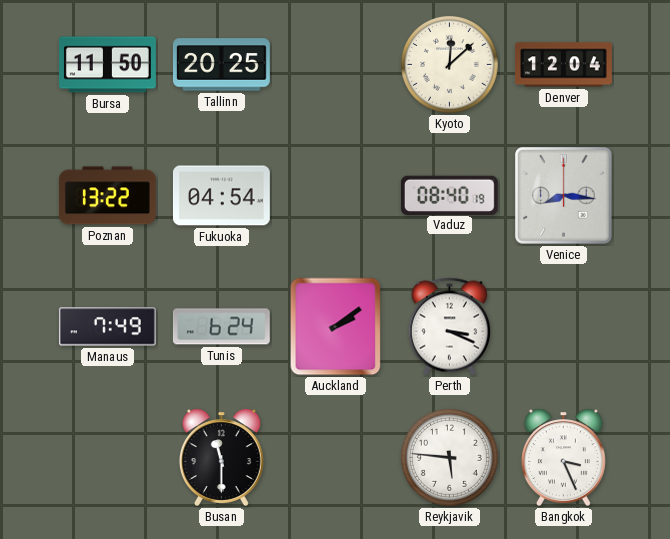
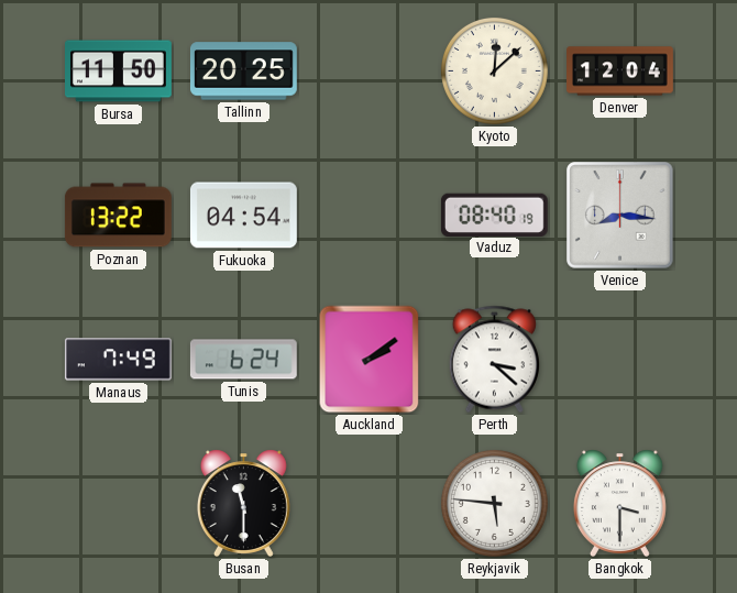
Perth: 3:19 -> 3:22 (494, 360)
Bangkok: 3:26 -> 3:30 (619, 503)
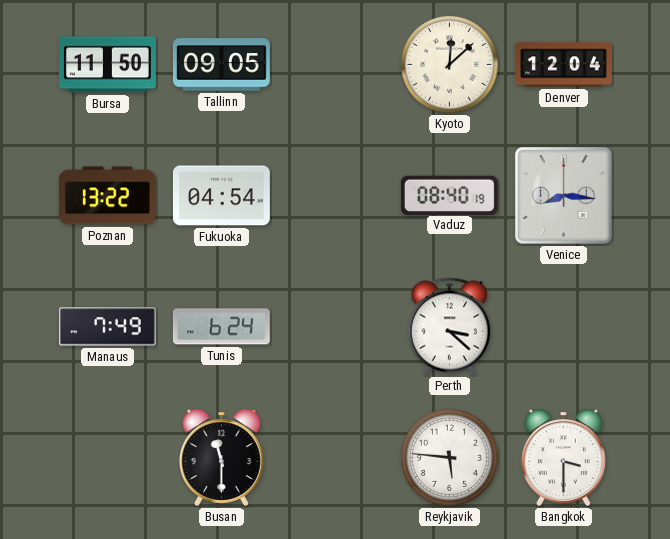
Tallinn: 20:25 -> 09:05 (221, 65)
Auckland: 2:09 -> none (370, 360)
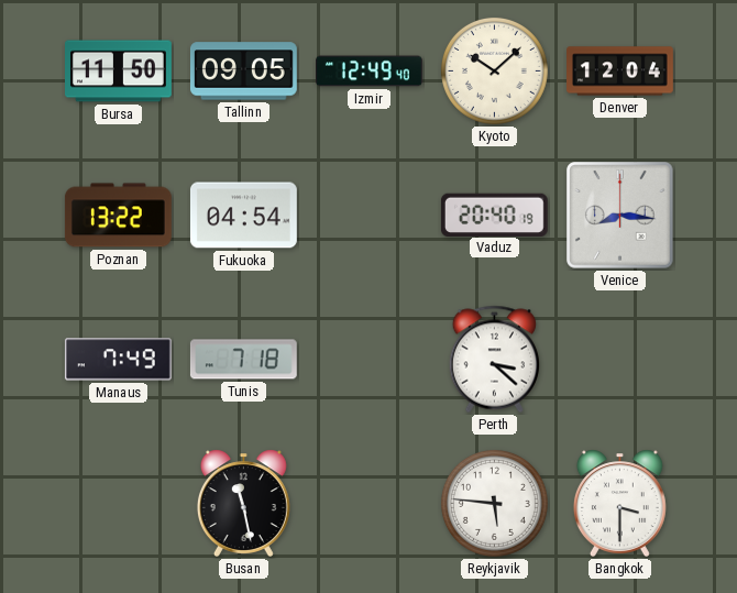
Izmir: none -> 12:49 (370, 72)
Kyoto: 12:08 -> 10:08 (494, 70)
Vaduz: 08:40 -> 20:40 (494, 215)
Tunis: 6:24 -> 7:18 (243, 360)
Busan: 11:30 -> 11:28 (243, 503)
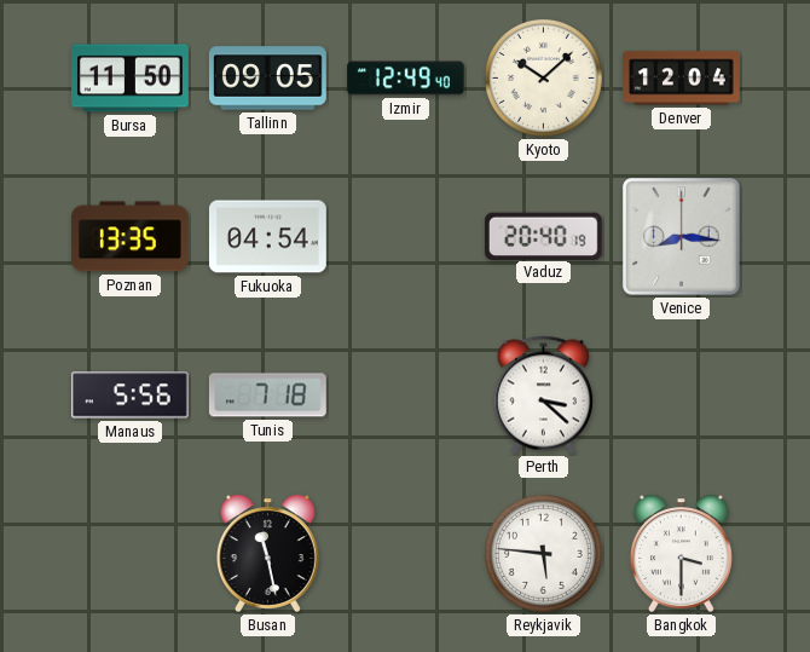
Poznan: 13:22 -> 13:35 (129, 237)
Manaus: 7:49 -> 5:56 (129, 396)
